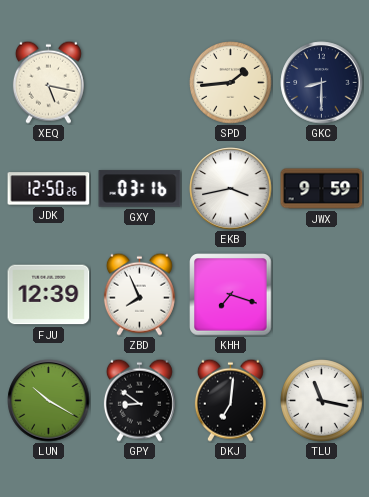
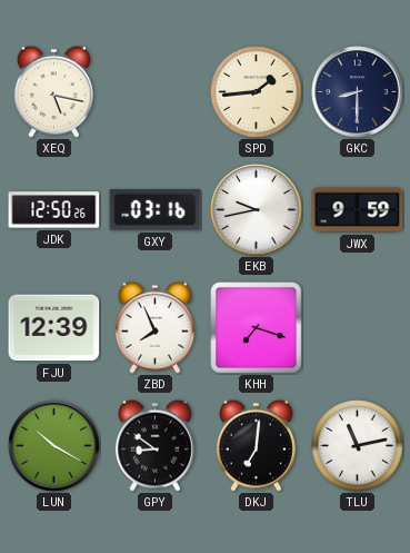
EKB: 3:43 -> 9:43 (257, 210)
TLU: 11:17 -> 11:13 (358, 446)
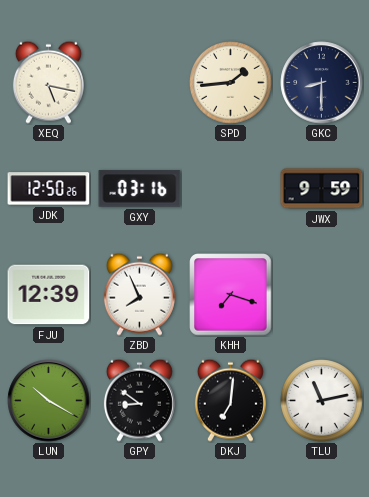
EKB: 9:43 -> none (257, 210)
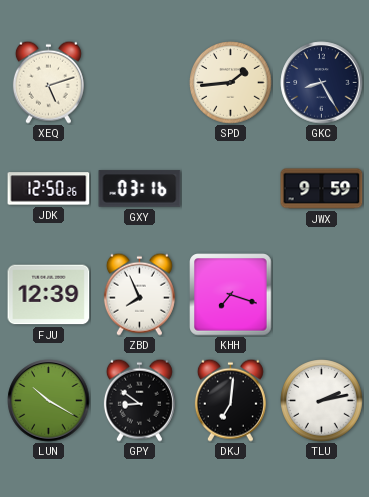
XEQ: 5:17 -> 5:12 (48, 82)
GKC: 8:30 -> 8:25 (322, 83)
TLU: 11:13 -> 2:13 (322, 401)
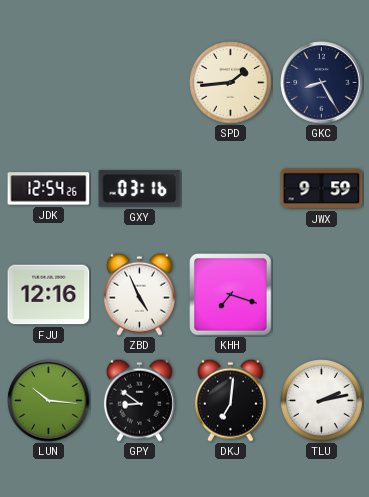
XEQ: 5:12 -> none (48, 82)
JDK: 12:50 -> 12:54 (49, 189)
FJU: 12:39 -> 12:16 (49, 295)
ZBD: 7:56 -> 4:56 (139, 294)
LUN: 10:20 -> 10:16 (49, 401)
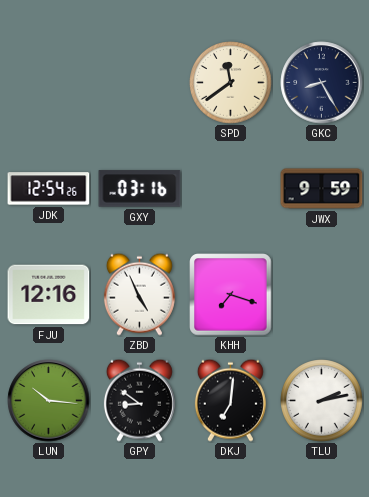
SPD: 1:44 -> 11:39 (231, 83)
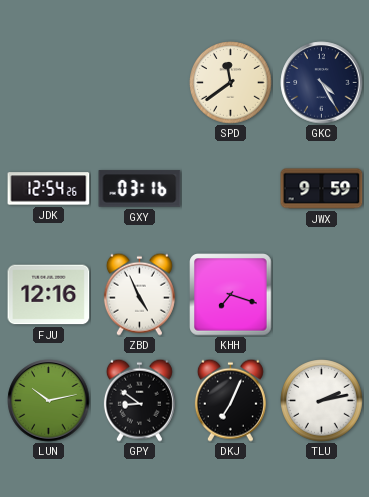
GKC: 8:25 -> 4:25 (322, 83)
LUN: 10:16 -> 10:13 (49, 401)
DKJ: 7:01 -> 7:04 (230, 400)
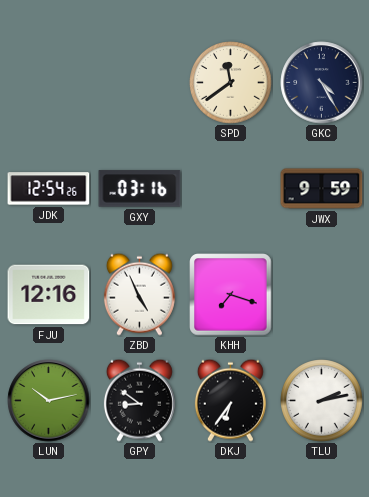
DKJ: 7:04 -> 6:36 (230, 400)
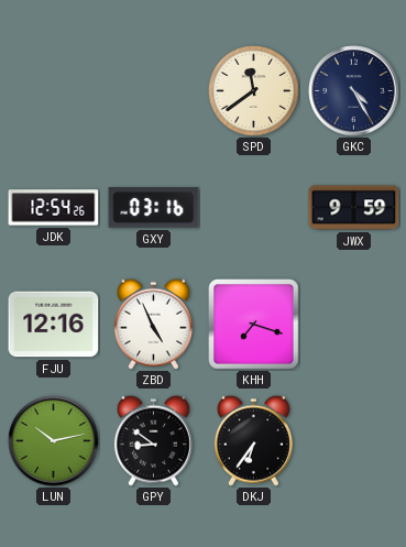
TLU: 2:13 -> none (322, 401)
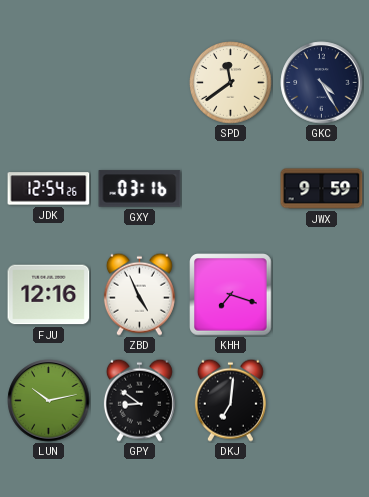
DKJ: 6:36 -> 7:01 (230, 400)
